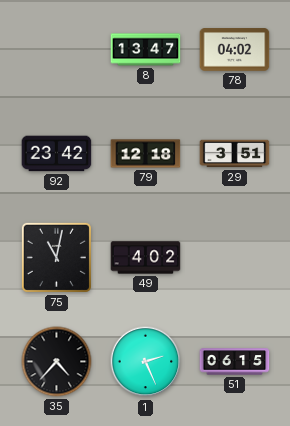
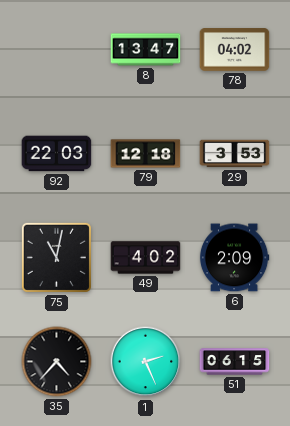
92: 23:42 -> 22:03 (57, 154)
29: 3:51 -> 3:53 (235, 154)
6: none -> 2:09 (234, 258)
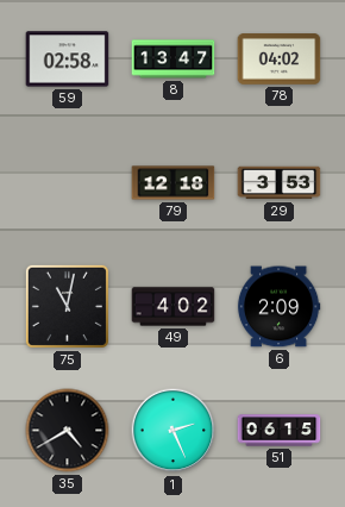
59: none -> 02:58 (68, 60)
92: 22:03 -> none (57, 154)
35: 4:37 -> 4:40 (68, 431)
